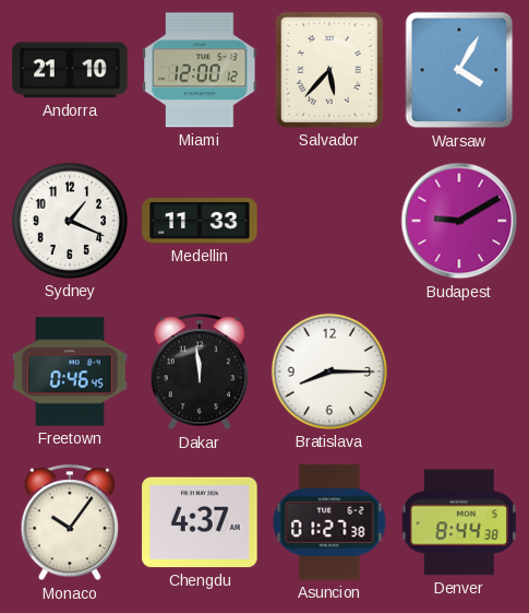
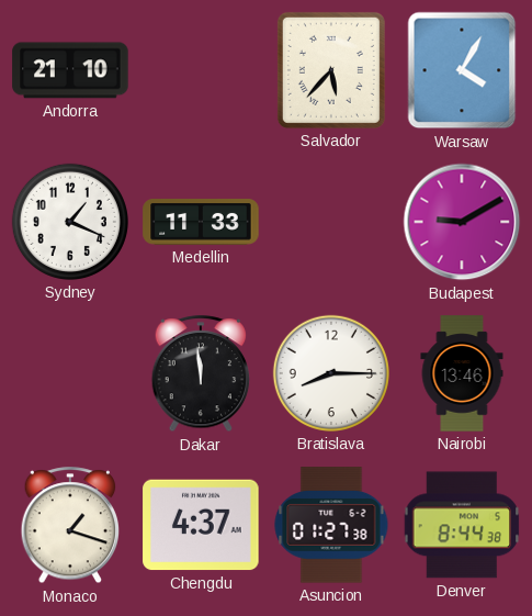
Miami: 12:00 -> none (200, 70)
Freetown: 0:46 -> none (70, 372)
Nairobi: none -> 13:46 (462, 373)
Monaco: 10:06 -> 1:18 (70, 526)
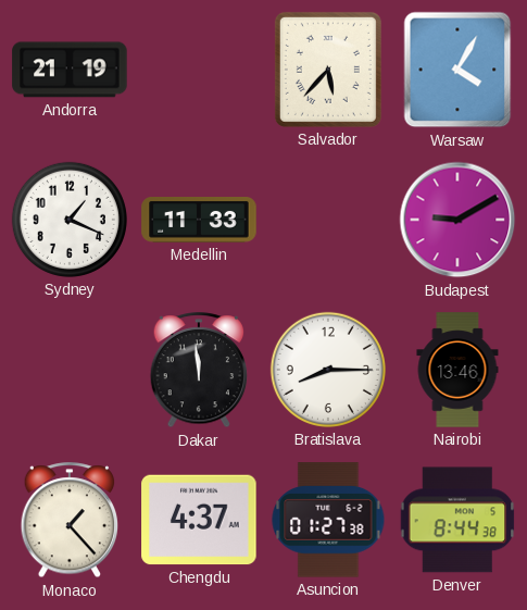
Andorra: 21:10 -> 21:19 (70, 70)
Monaco: 1:18 -> 1:23 (70, 521)
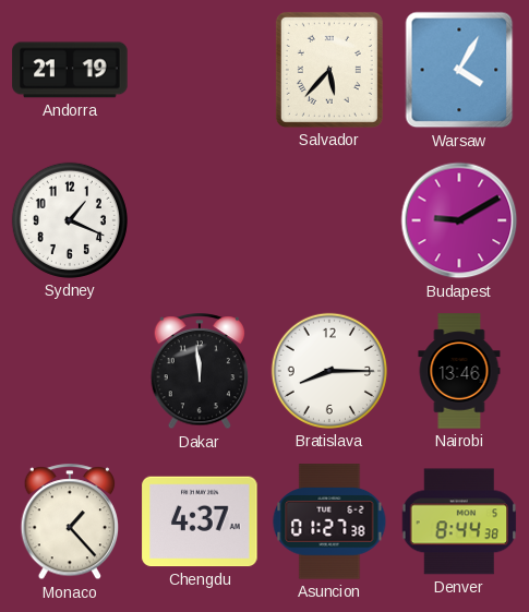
Medellin: 11:33 -> none (199, 221)
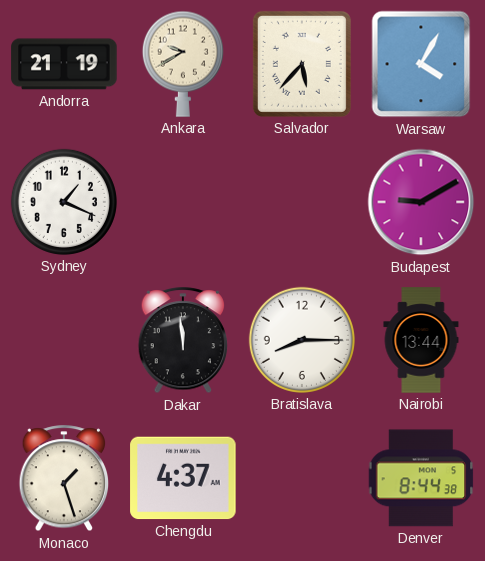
Ankara: none -> 9:40 (183, 64)
Nairobi: 13:46 -> 13:44 (421, 340)
Monaco: 1:23 -> 1:27 (64, 479)
Asuncion: 01:27 -> none (329, 521)
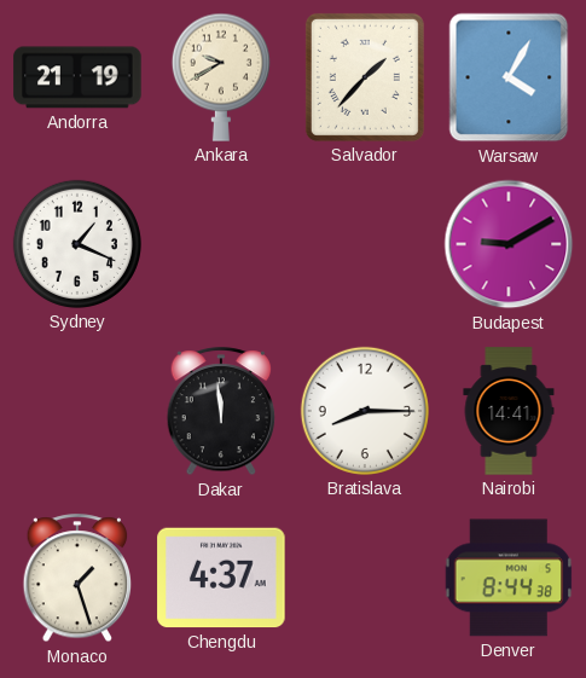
Salvador: 5:37 -> 1:37 (365, 77)
Nairobi: 13:44 -> 14:41 (509, 411)
